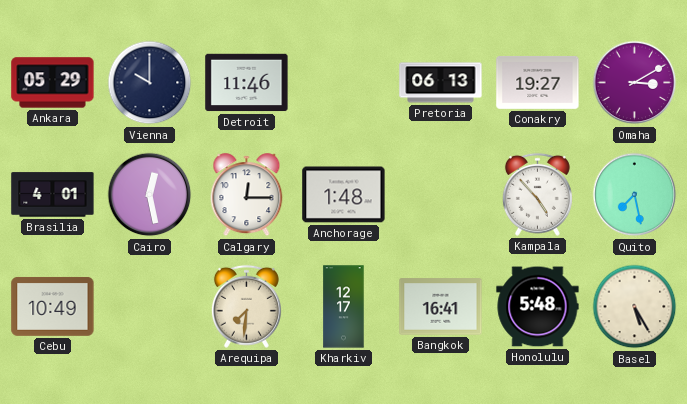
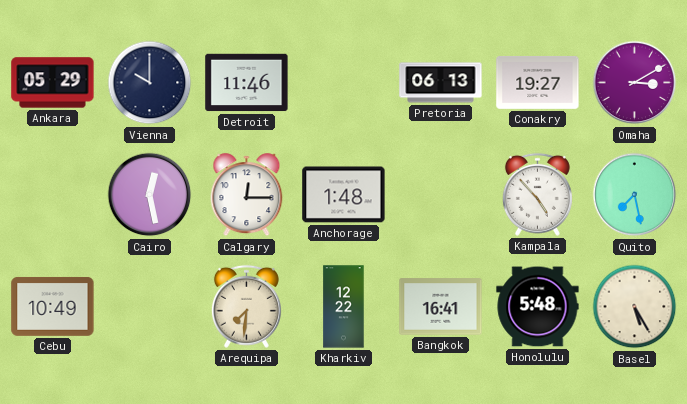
Brasilia: 4:01 -> none (53, 195)
Kharkiv: 12:17 -> 12:22 (344, 307)
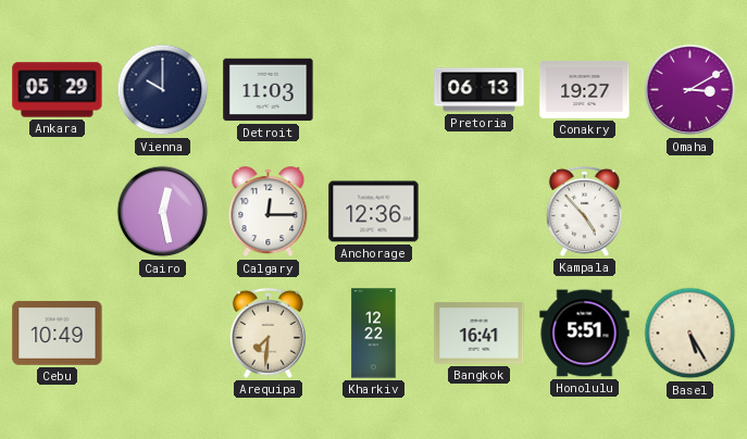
Detroit: 11:46 -> 11:03 (269, 90)
Anchorage: 1:48 -> 12:36 (374, 212)
Quito: 7:28 -> none (635, 195)
Honolulu: 5:48 -> 5:51 (585, 334)
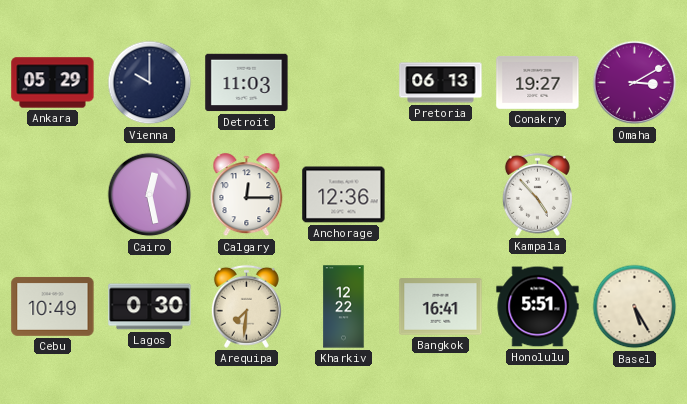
Lagos: none -> 0:30 (150, 307)
